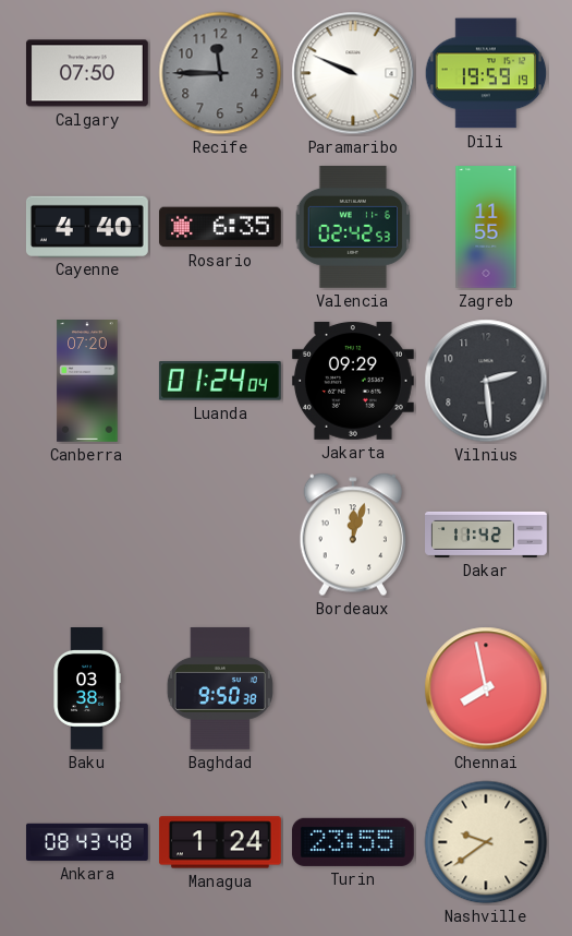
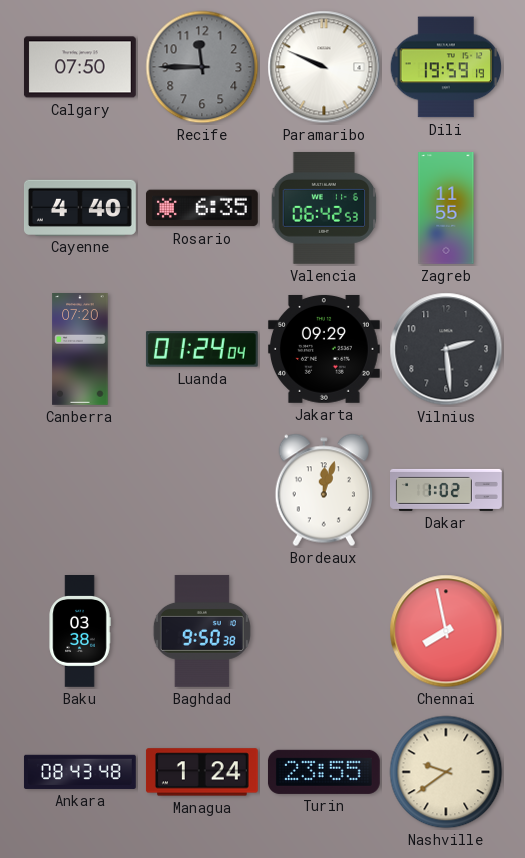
Valencia: 02:42 -> 06:42 (324, 208)
Dakar: 11:42 -> 1:02 (447, 490)
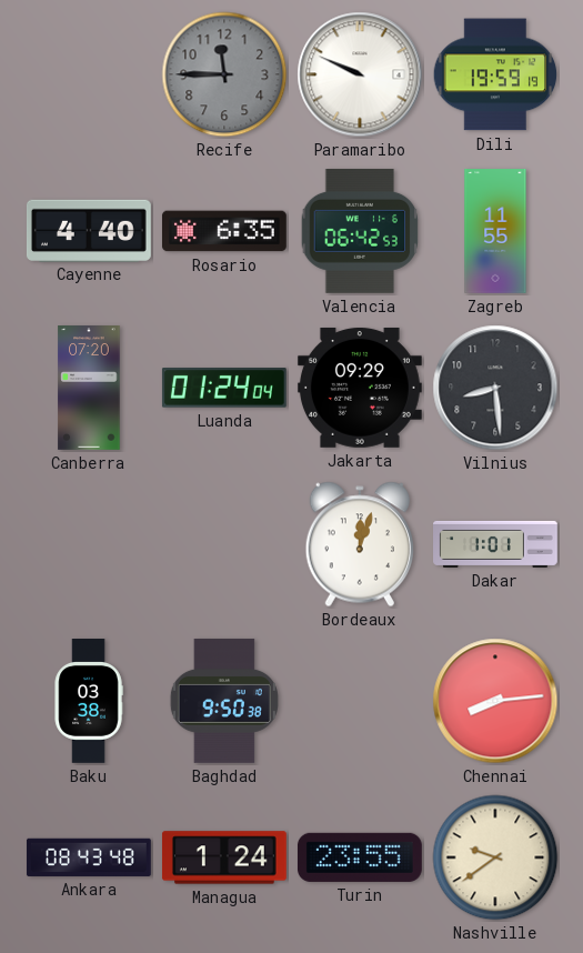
Calgary: 07:50 -> none (80, 67)
Vilnius: 2:29 -> 8:29 (495, 388)
Dakar: 1:02 -> 1:01 (496, 544)
Chennai: 7:58 -> 8:14 (495, 701)
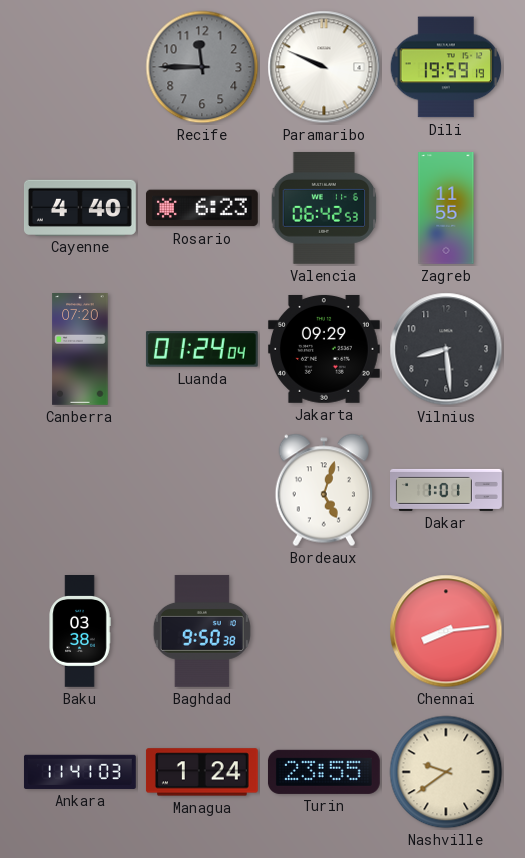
Rosario: 6:35 -> 6:23 (202, 208)
Bordeaux: 12:03 -> 5:03 (323, 490)
Ankara: 08:43 -> 11:41 (80, 772)
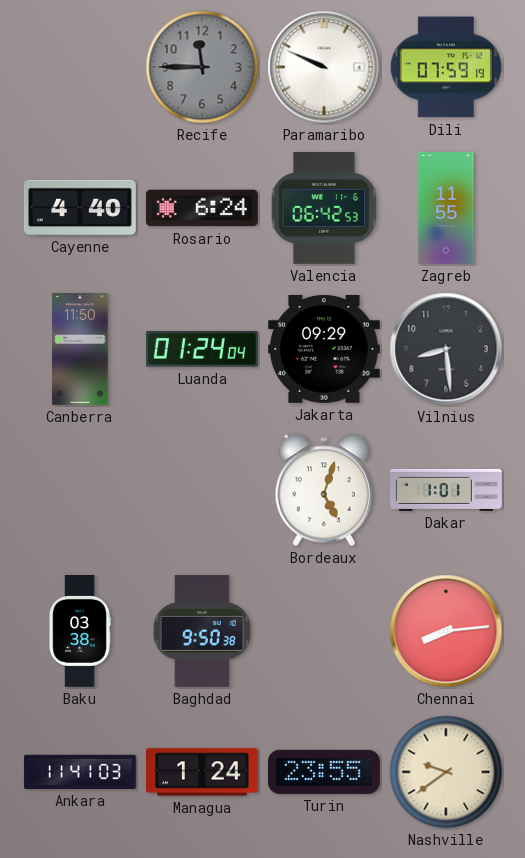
Dili: 19:59 -> 07:59 (446, 67)
Rosario: 6:23 -> 6:24 (202, 208)
Canberra: 07:20 -> 11:50 (80, 350)
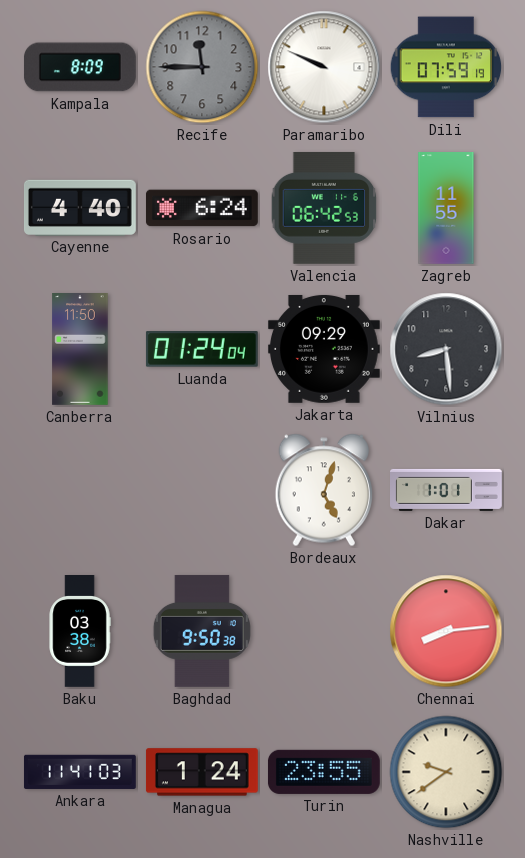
Kampala: none -> 8:09 (80, 67)
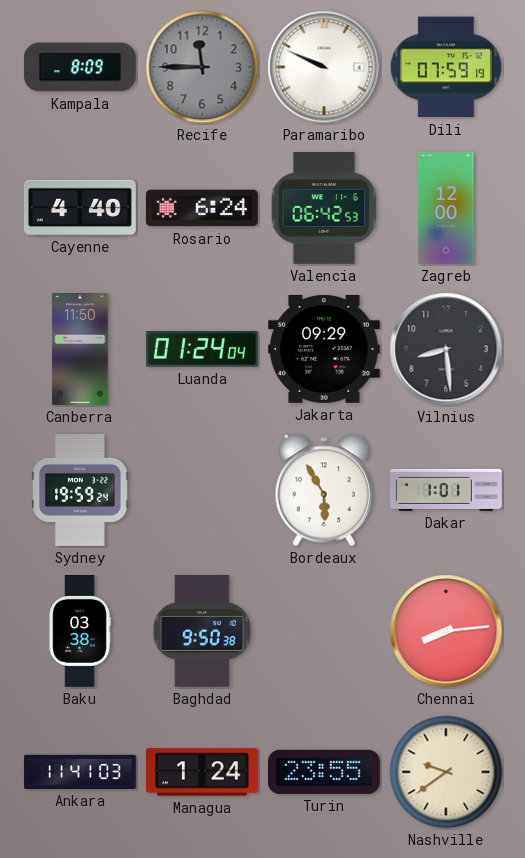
Zagreb: 11:55 -> 12:00 (446, 209)
Sydney: none -> 19:59 (80, 491)
Bordeaux: 5:03 -> 5:55 (323, 490)
